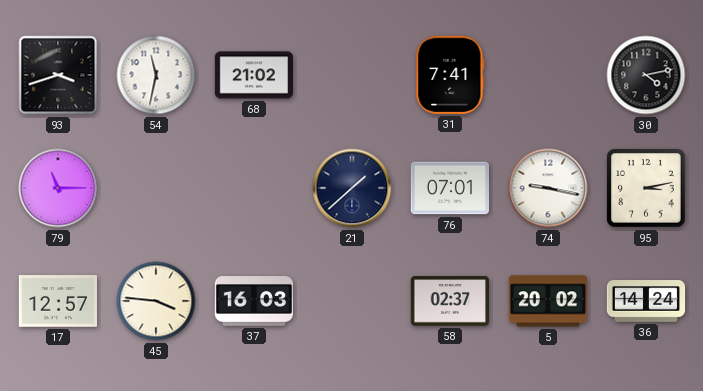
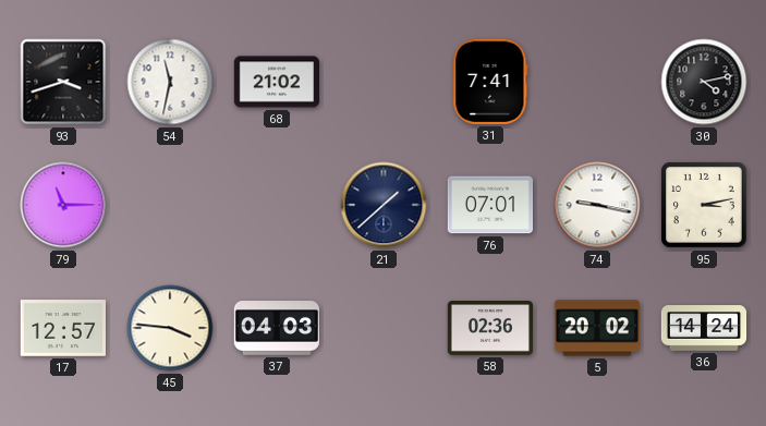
37: 16:03 -> 04:03 (276, 329)
58: 02:37 -> 02:36 (489, 328)
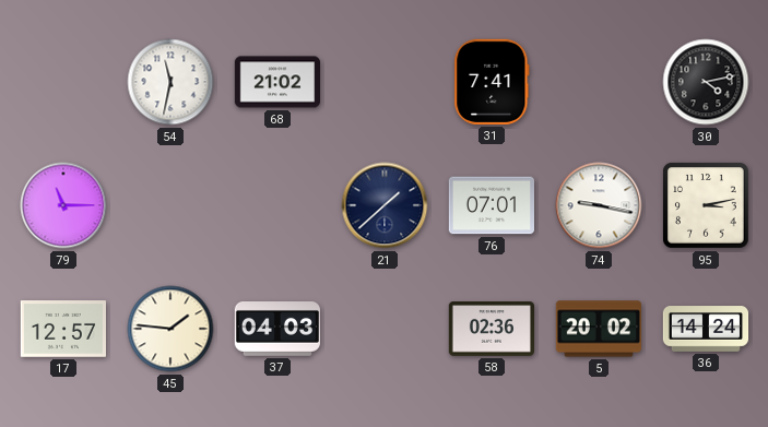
93: 3:42 -> none (63, 82)
45: 3:46 -> 1:46 (170, 329)
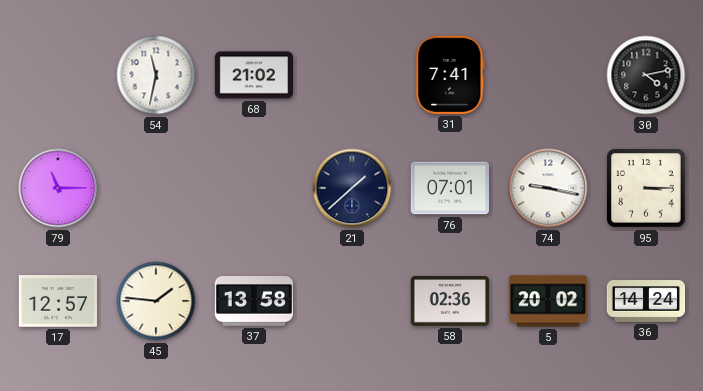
95: 3:13 -> 3:15 (646, 188)
37: 04:03 -> 13:58 (253, 302)
